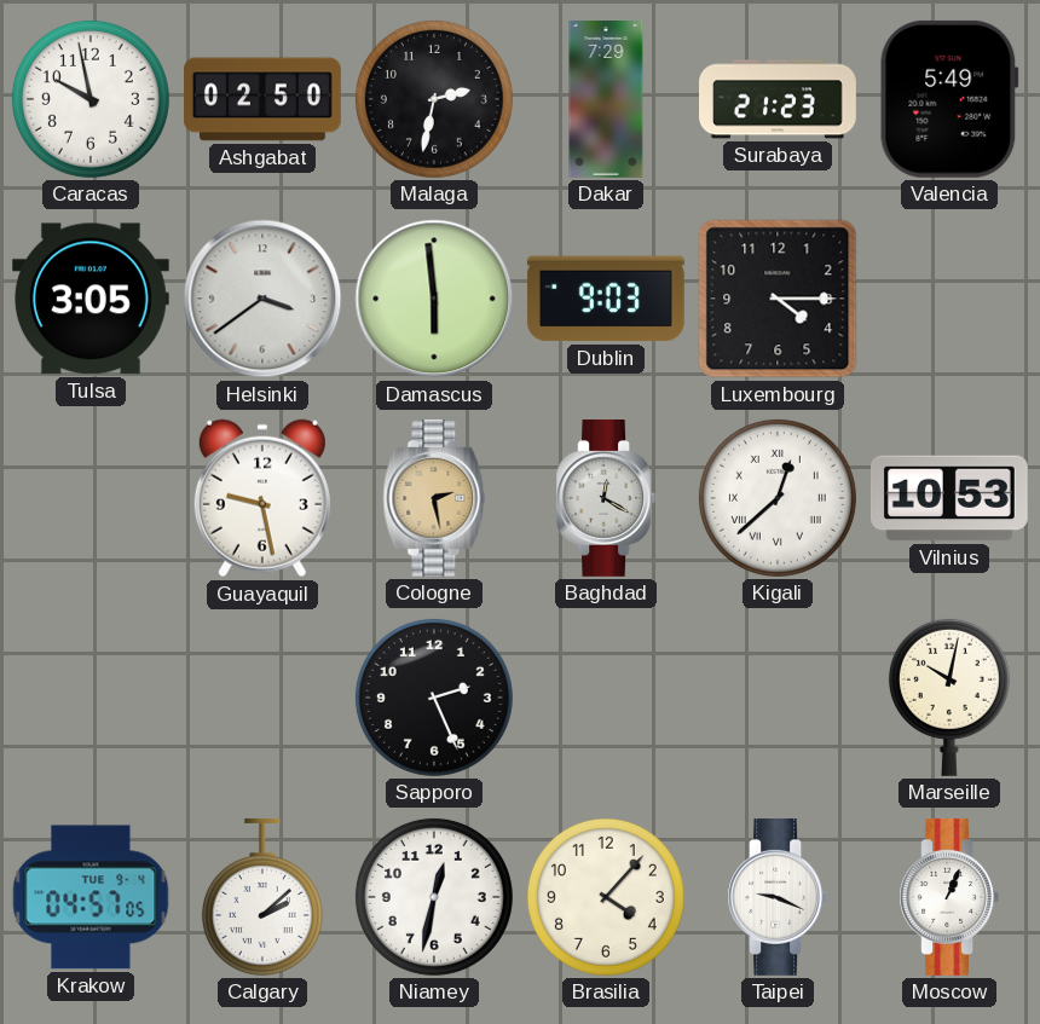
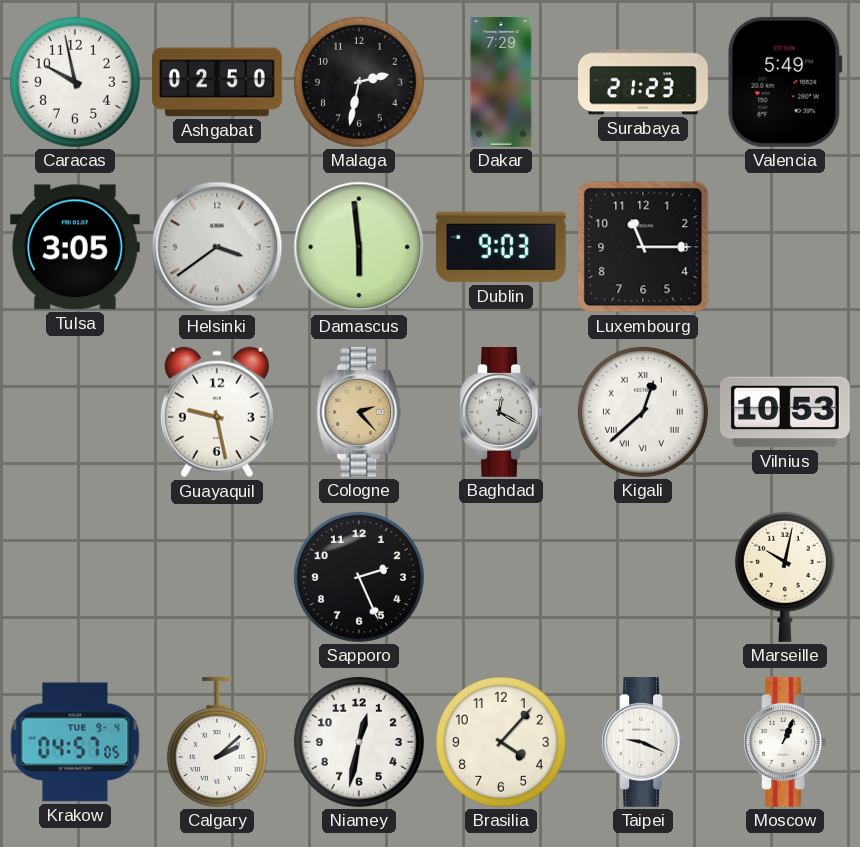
Luxembourg: 4:15 -> 11:15 (643, 247)
Cologne: 2:28 -> 2:23 (359, 412)
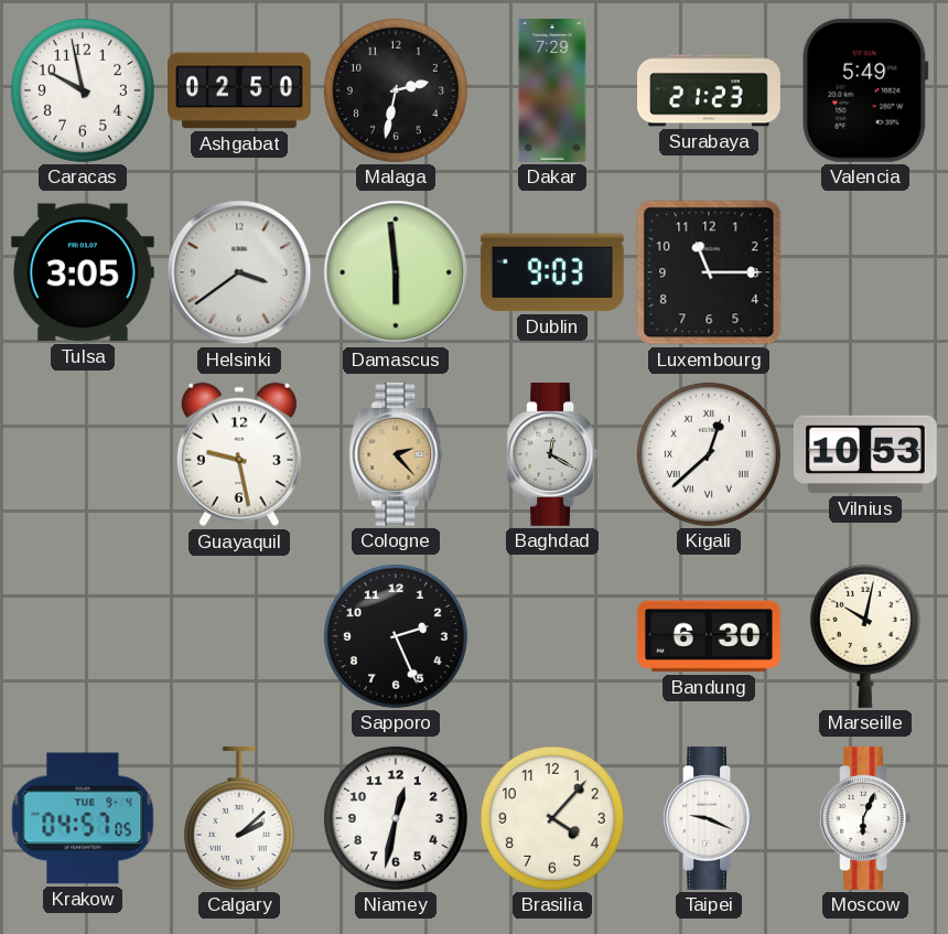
Bandung: none -> 6:30 (709, 636)
Moscow: 1:04 -> 6:04 (865, 818)
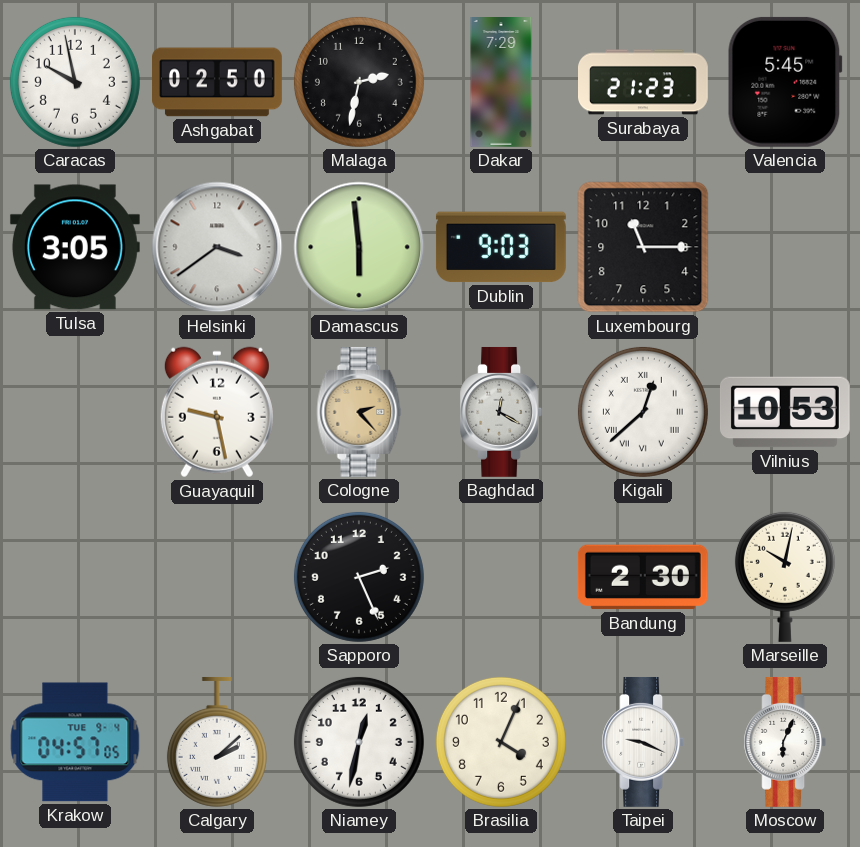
Valencia: 5:49 -> 5:45 (785, 82)
Bandung: 6:30 -> 2:30 (643, 577)
Brasilia: 4:07 -> 4:04 (501, 742)
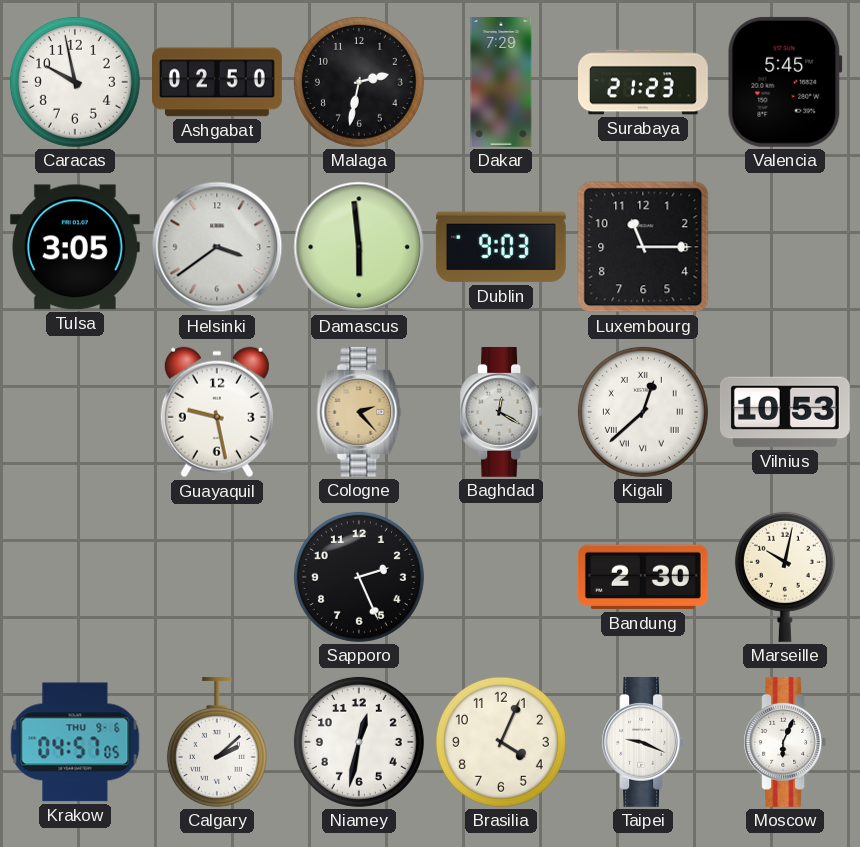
Krakow date: TUE 9-4 -> THU 9-6 (75, 742)
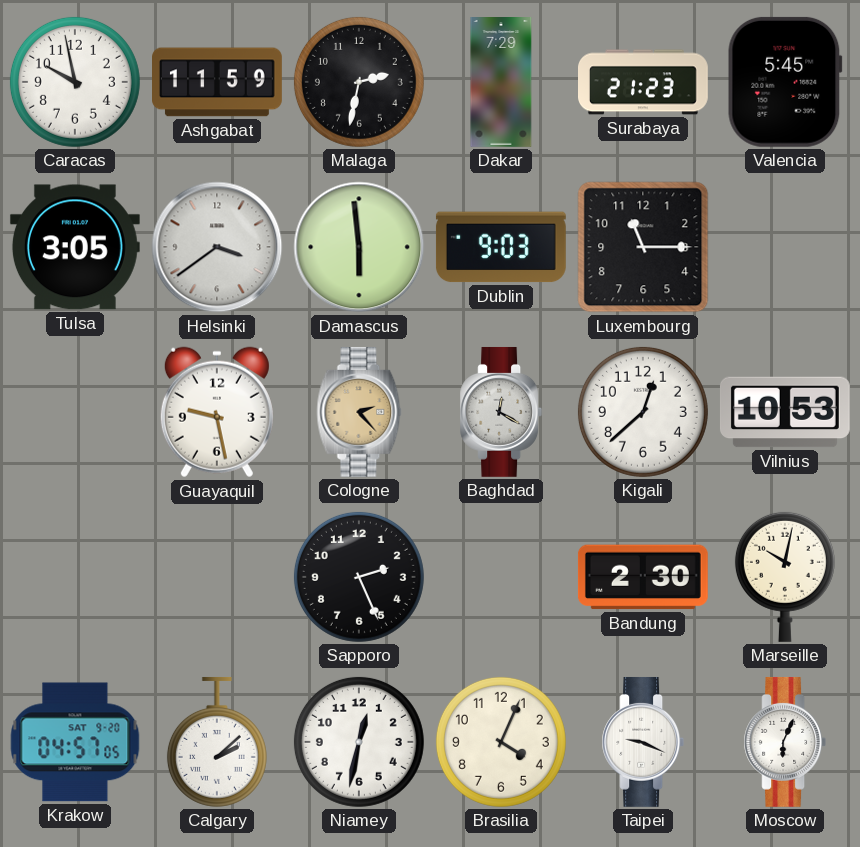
Ashgabat: 02:50 -> 11:59 (218, 82)
Kigali numerals: Roman -> Arabic (643, 412)
Krakow date: THU 9-6 -> SAT 9-20 (75, 742)
